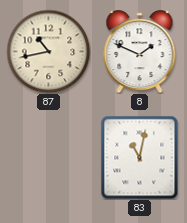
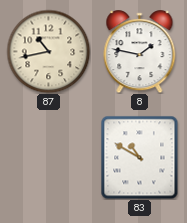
8: 1:49 -> 1:47 (140, 52)
83: 11:02 -> 10:50 (140, 157)
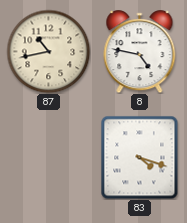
8: 1:47 -> 4:47 (140, 52)
83: 10:50 -> 4:18 (140, 157)
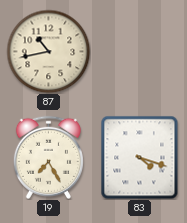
8: 4:47 -> none (140, 52)
19: none -> 7:25 (48, 157)
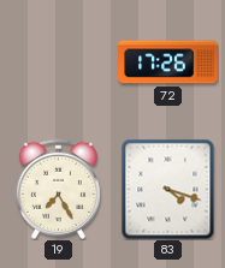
87: 10:43 -> none (48, 51)
72: none -> 17:26 (168, 62)
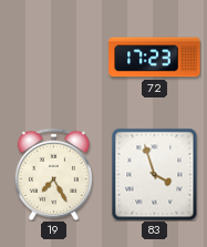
72: 17:26 -> 17:23 (155, 58)
83: 4:18 -> 3:57 (155, 174)
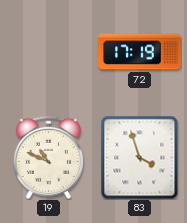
72: 17:23 -> 17:19 (140, 52)
19: 7:25 -> 10:49 (48, 157)
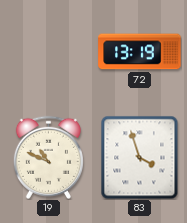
72: 17:19 -> 13:19 (140, 52)
